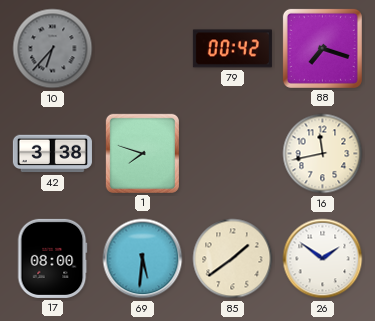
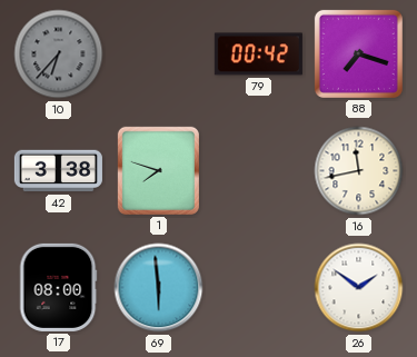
69: 5:31 -> 5:59 (159, 288)
85: 1:39 -> none (233, 259)
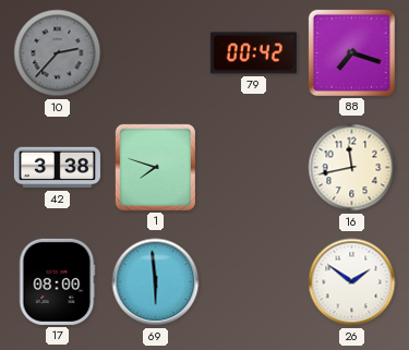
10: 6:37 -> 2:37 (58, 53)
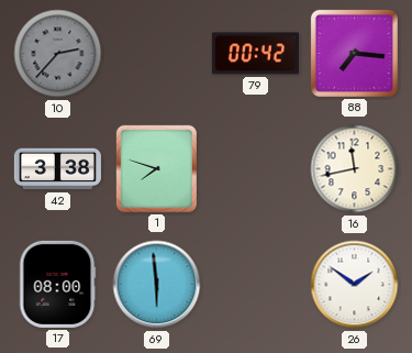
88: 7:18 -> 7:16 (354, 53)
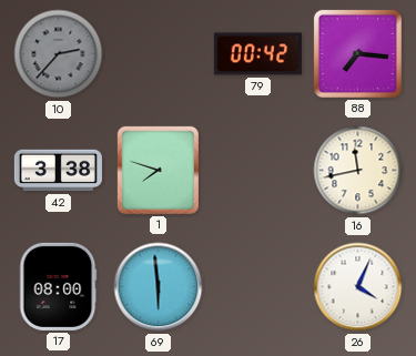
26: 1:51 -> 4:04 (358, 287)
